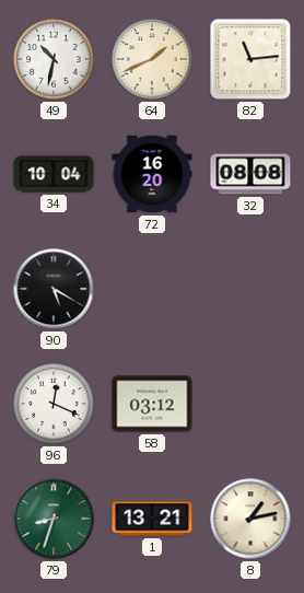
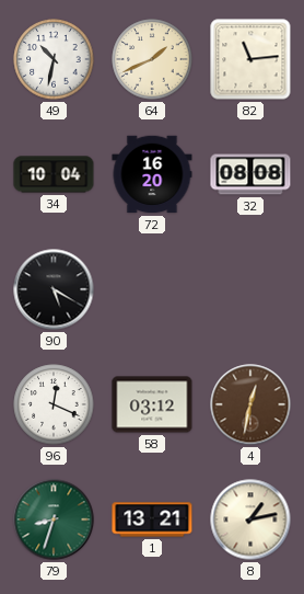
4: none -> 12:32 (250, 404)
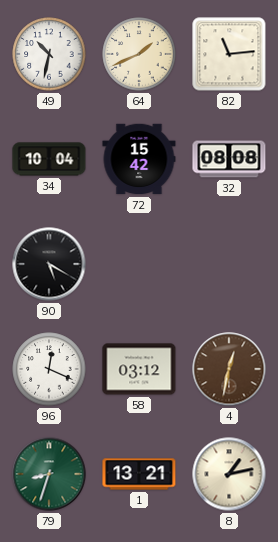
72: 16:20 -> 15:42 (139, 159)
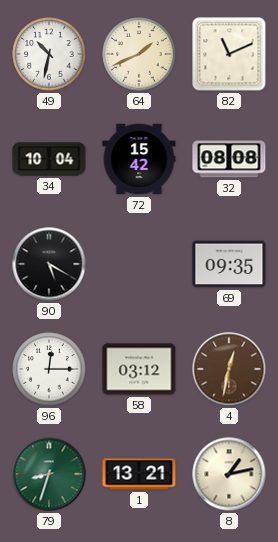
82: 11:14 -> 11:11 (229, 54)
69: none -> 09:35 (229, 264)
96: 12:19 -> 12:15 (49, 369)
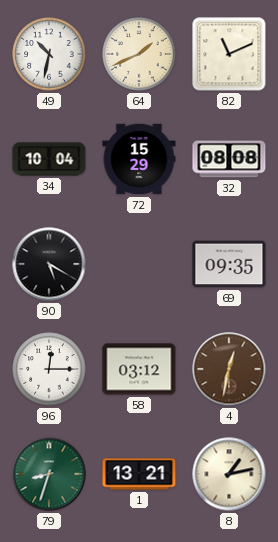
72: 15:42 -> 15:29 (139, 159)
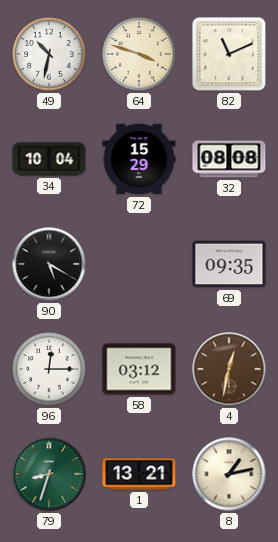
64: 1:41 -> 3:48 (139, 54)
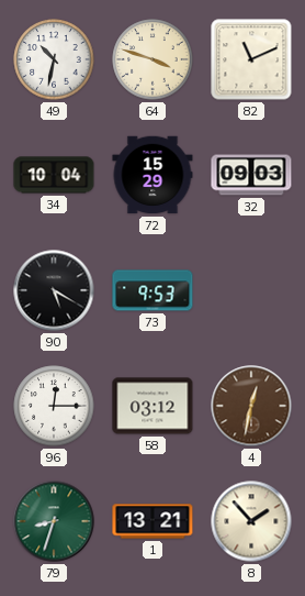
32: 08:08 -> 09:03 (251, 175)
73: none -> 9:53 (152, 290)
69: 09:35 -> none (229, 264)
8: 1:13 -> 1:53 (251, 521)
